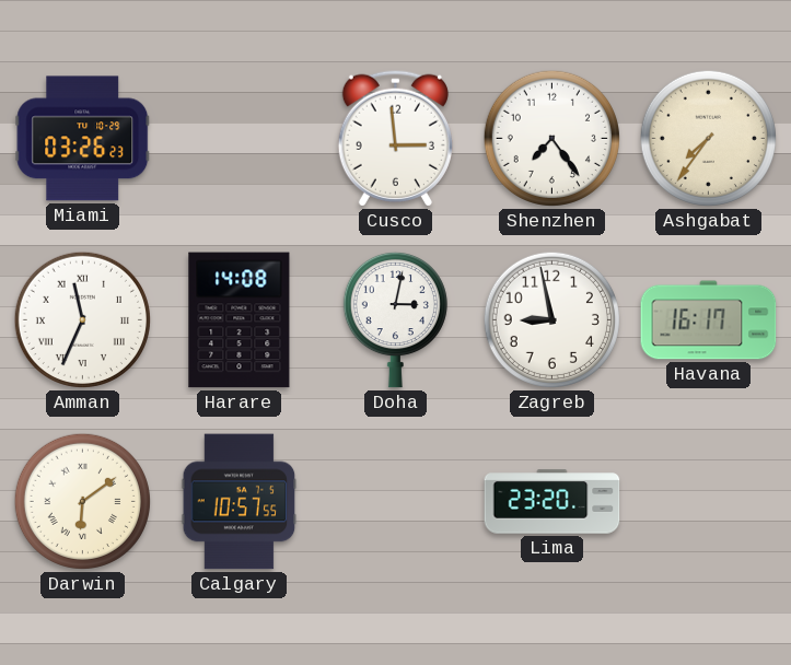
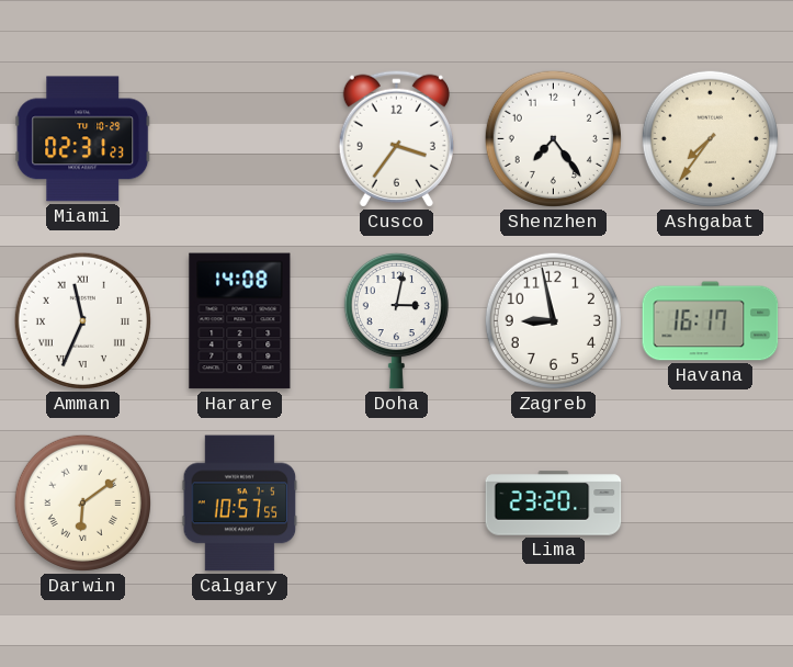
Miami: 03:26 -> 02:31 (83, 139)
Cusco: 2:59 -> 3:36 (396, 138)
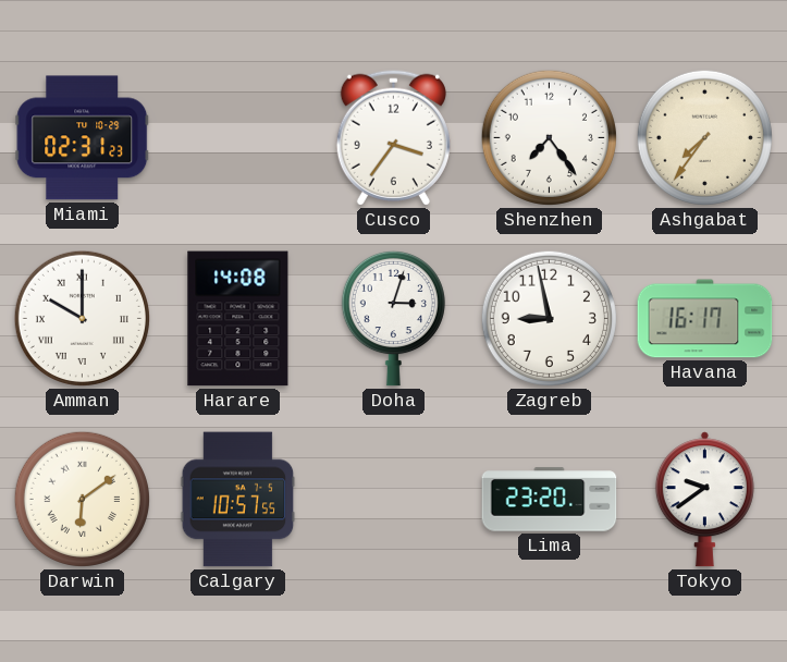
Amman: 11:34 -> 10:00 (82, 318)
Doha: 3:02 -> 3:03 (393, 318)
Tokyo: none -> 9:39 (704, 500)
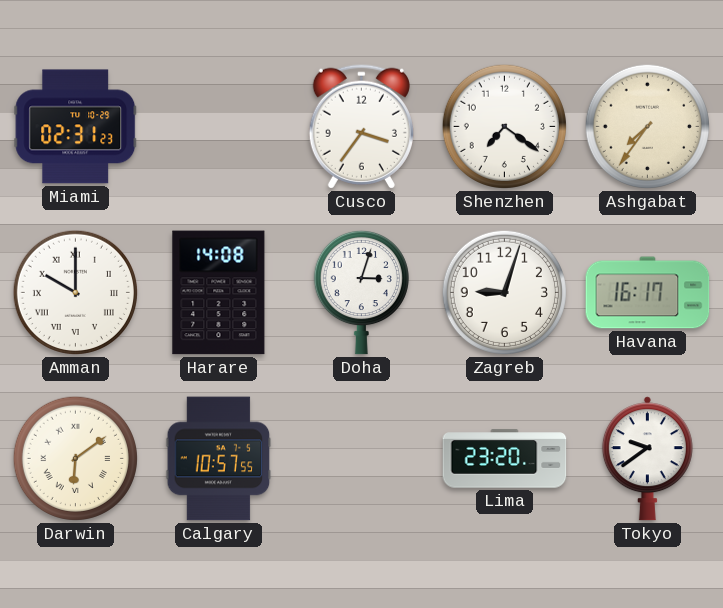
Shenzhen: 7:24 -> 7:21 (504, 126)
Zagreb: 8:58 -> 9:03 (504, 292)
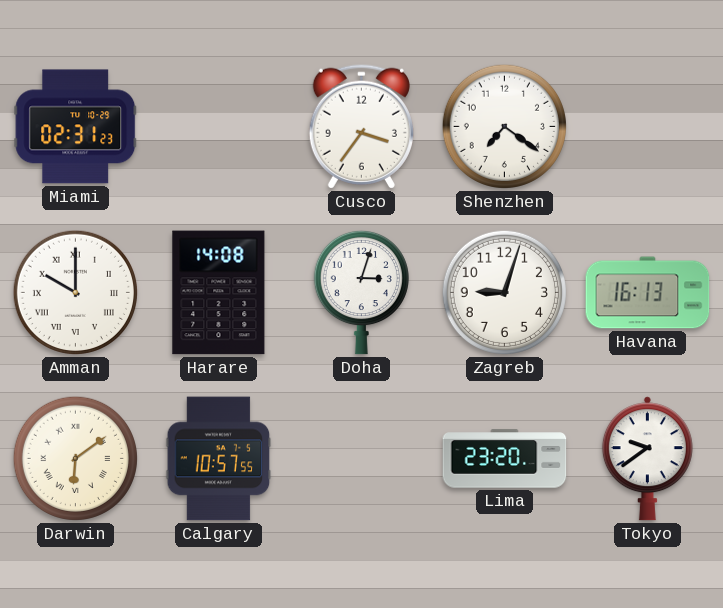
Ashgabat: 7:36 -> none (647, 126)
Havana: 16:17 -> 16:13 (648, 293)
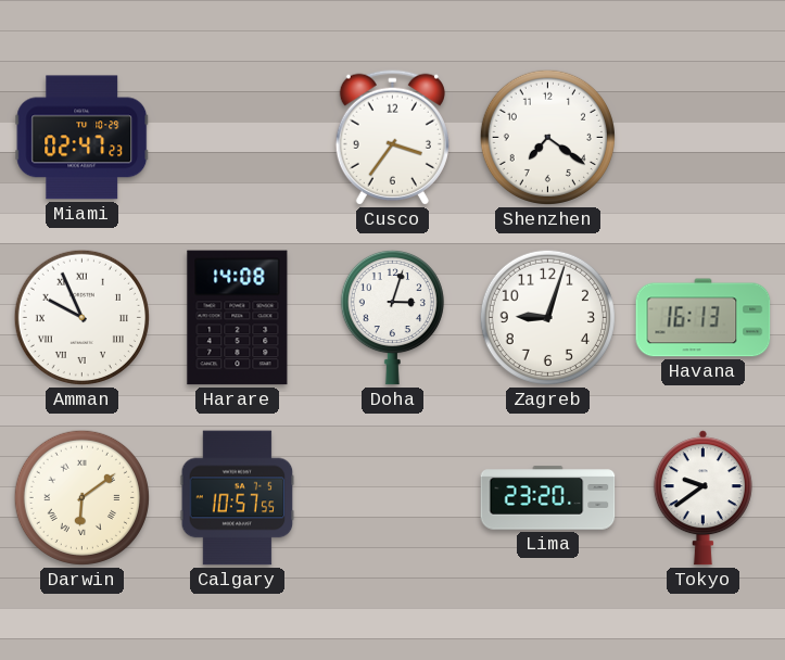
Miami: 02:31 -> 02:47 (83, 138)
Amman: 10:00 -> 9:56 (81, 317)
